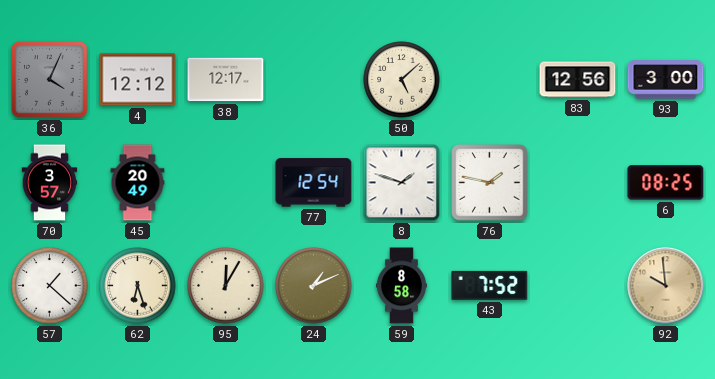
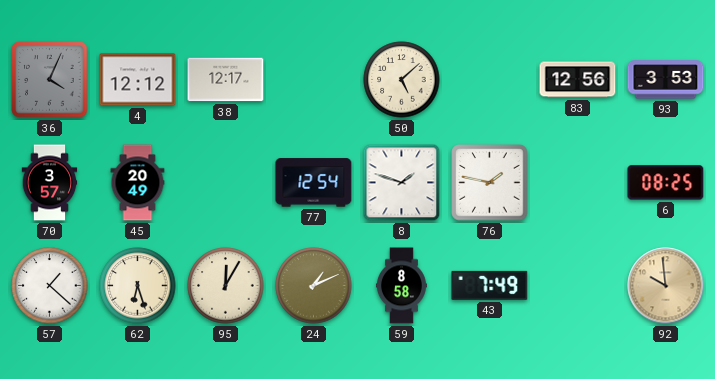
93: 3:00 -> 3:53 (666, 80)
43: 7:52 -> 7:49 (490, 285)
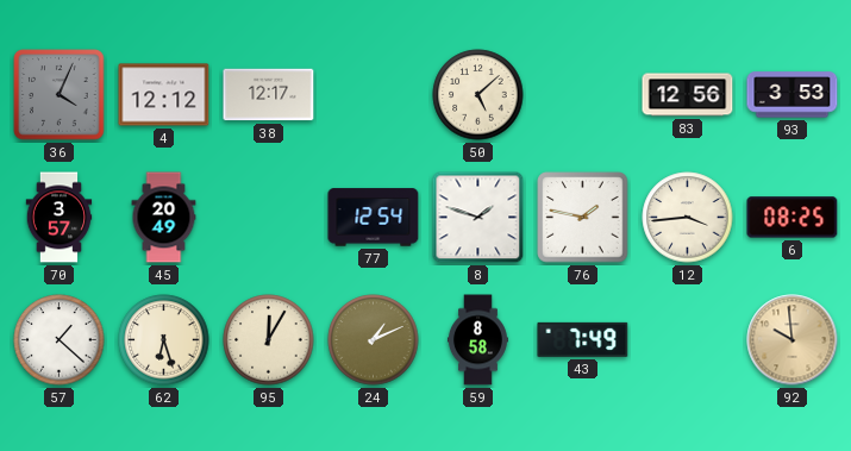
12: none -> 3:44 (688, 218)
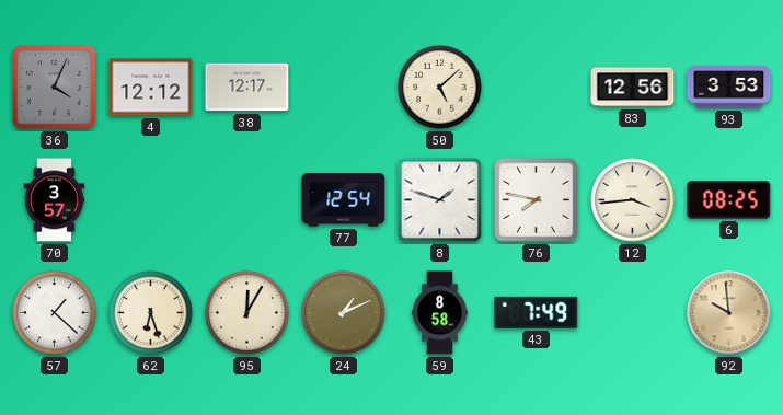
45: 20:49 -> none (164, 218)
76: 1:47 -> 7:47 (537, 200)
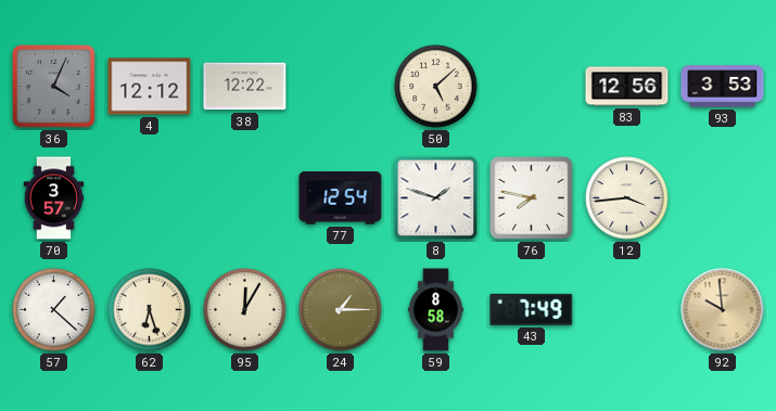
38: 12:17 -> 12:22 (245, 87)
6: 08:25 -> none (729, 200)
24: 1:11 -> 1:15 (341, 310)
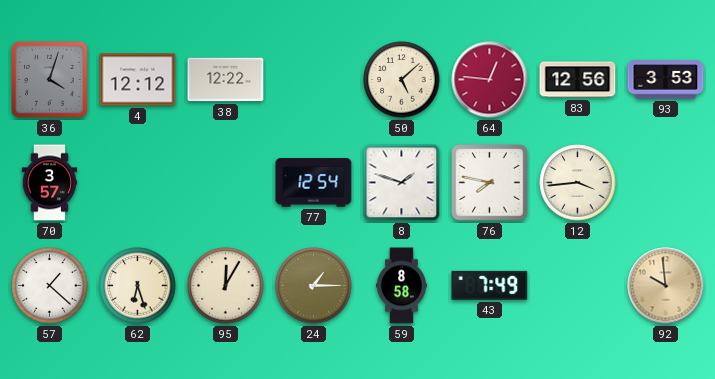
36: 4:04 -> 4:03 (50, 80)
64: none -> 12:46 (490, 80)
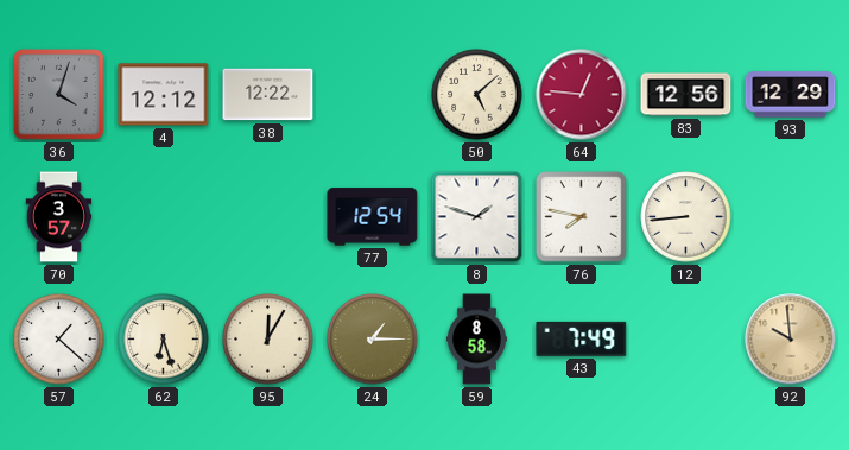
93: 3:53 -> 12:29 (791, 95)
12: 3:44 -> 8:44 (686, 217)
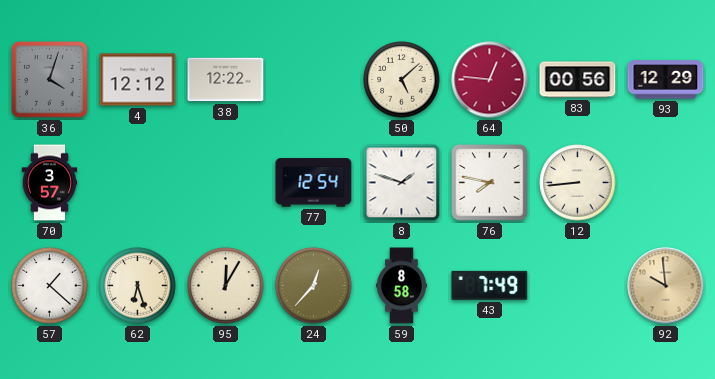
83: 12:56 -> 00:56 (578, 80)
24: 1:15 -> 12:37 (314, 286)
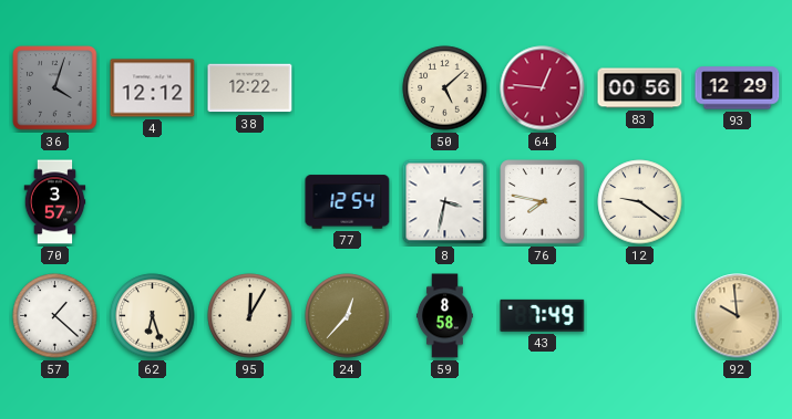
8: 1:48 -> 3:32 (445, 202)
12: 8:44 -> 9:21 (640, 202)
